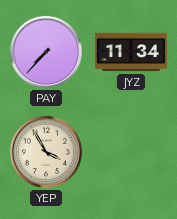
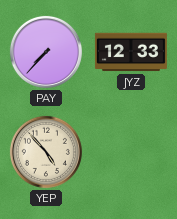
JYZ: 11:34 -> 12:33 (131, 52)
YEP: 3:55 -> 4:53 (46, 152)
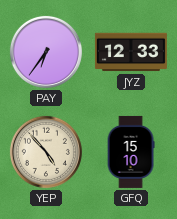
PAY: 7:37 -> 6:36 (46, 52)
GFQ: none -> 15:10 (131, 152)
